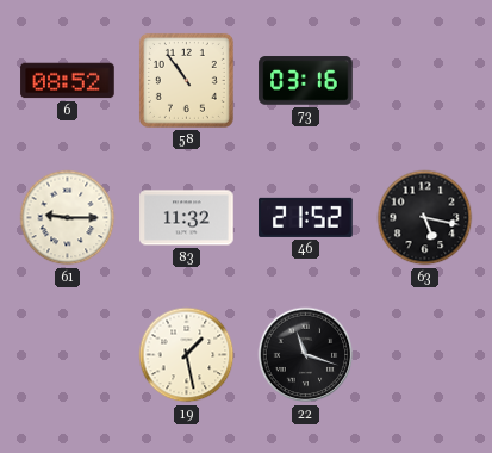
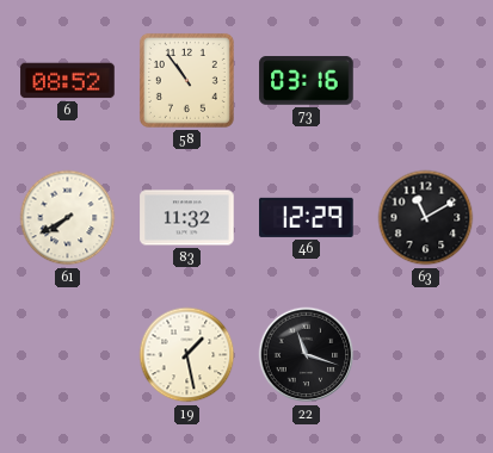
61: 9:15 -> 7:40 (68, 218)
46: 21:52 -> 12:29 (307, 217)
63: 5:17 -> 11:10 (426, 218)
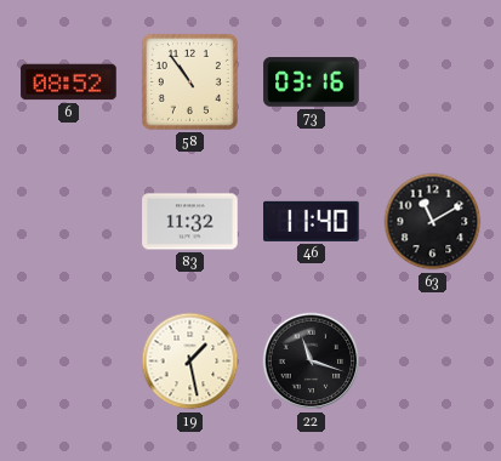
61: 7:40 -> none (68, 218)
46: 12:29 -> 11:40 (312, 221)
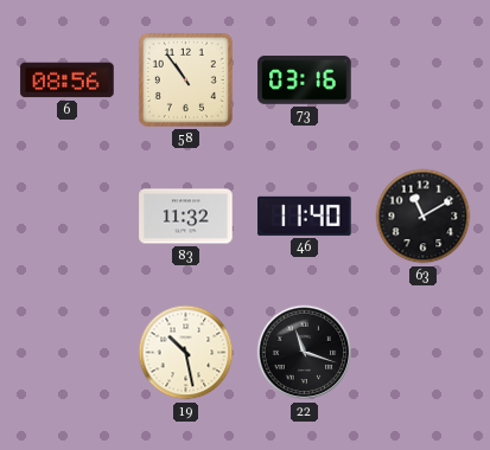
6: 08:52 -> 08:56 (68, 81)
19: 1:28 -> 10:28 (186, 353)
